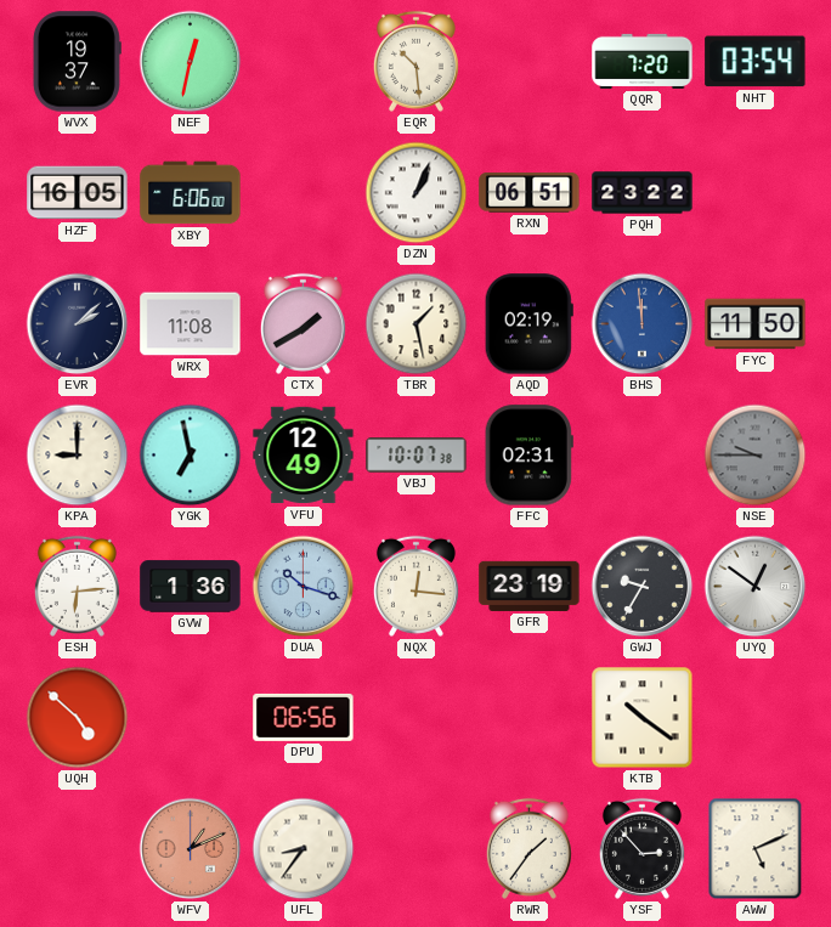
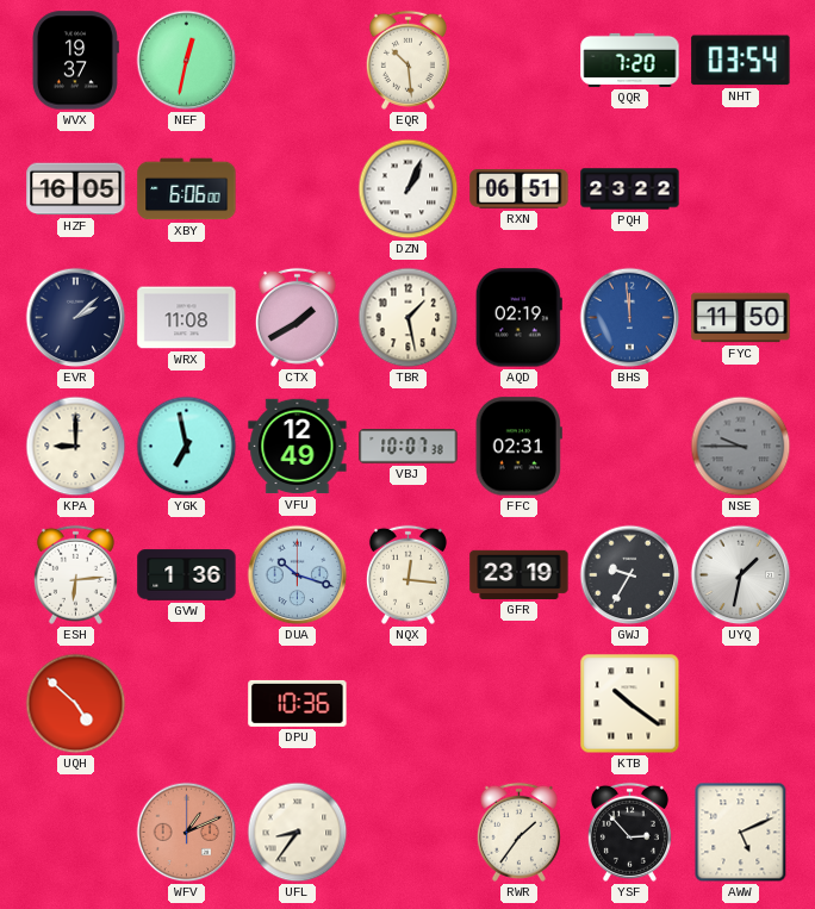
UYQ: 12:51 -> 1:32 (741, 575)
DPU: 06:56 -> 10:36 (298, 703)
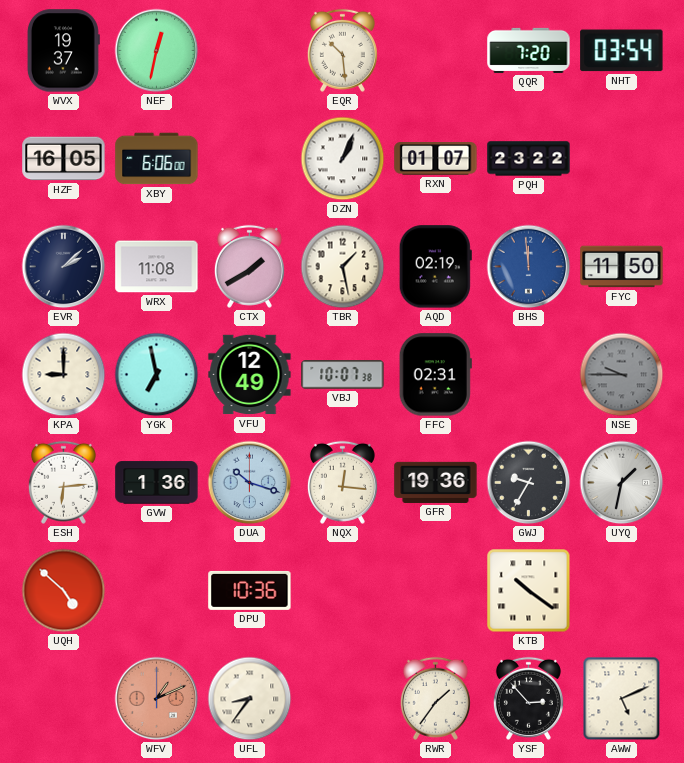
RXN: 06:51 -> 01:07 (436, 159)
GFR: 23:19 -> 19:36 (436, 482)
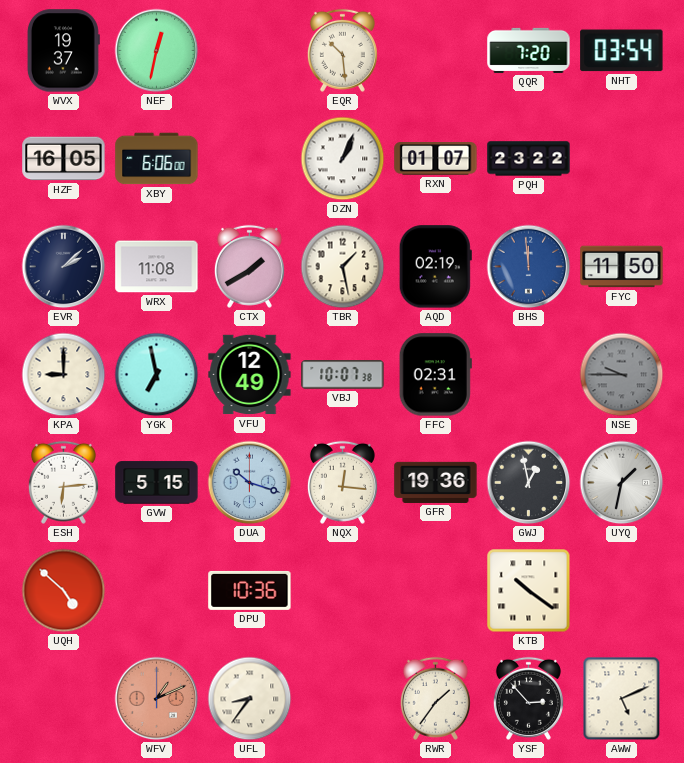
GVW: 1:36 -> 5:15 (157, 483)
GWJ: 9:35 -> 12:58 (529, 483)
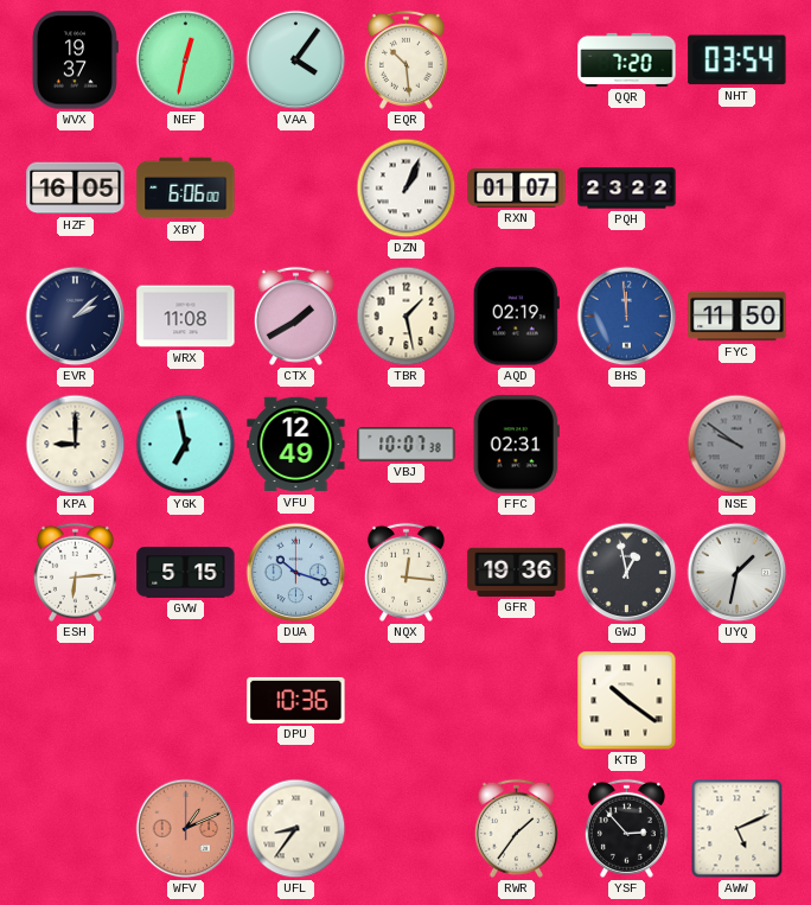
VAA: none -> 4:06 (296, 60)
NSE: 9:45 -> 9:51 (737, 445)
UQH: 4:52 -> none (64, 591)
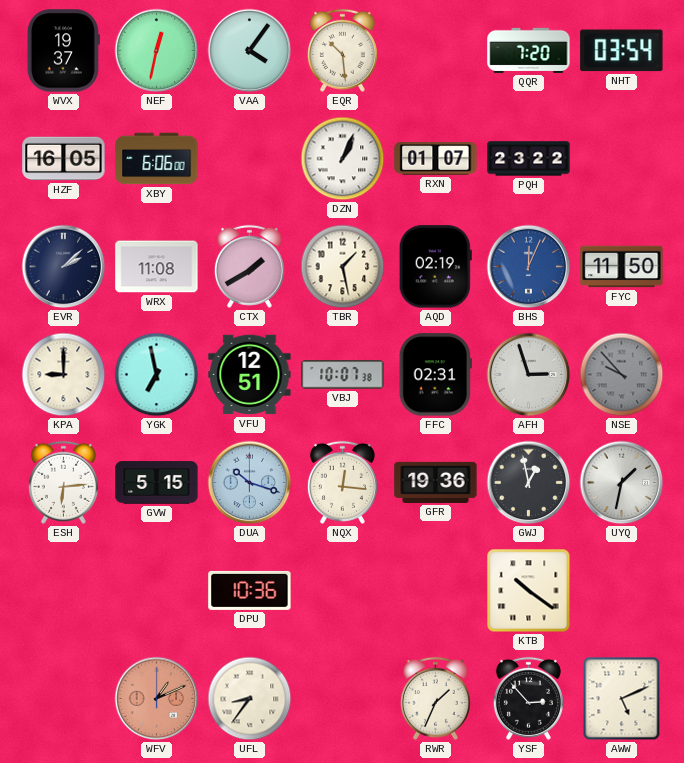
BHS: 11:59 -> 12:04 (529, 267)
VFU: 12:49 -> 12:51 (250, 375)
AFH: none -> 2:57 (529, 375)
NSE: 9:51 -> 9:53 (622, 375)
RWR: 1:36 -> 1:34 (435, 698)
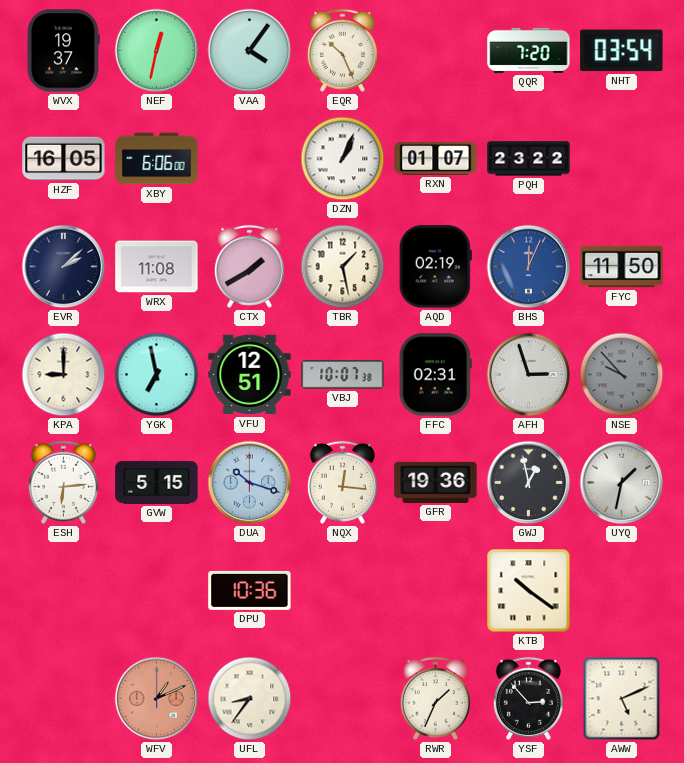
EQR: 10:29 -> 10:26 (342, 50)
